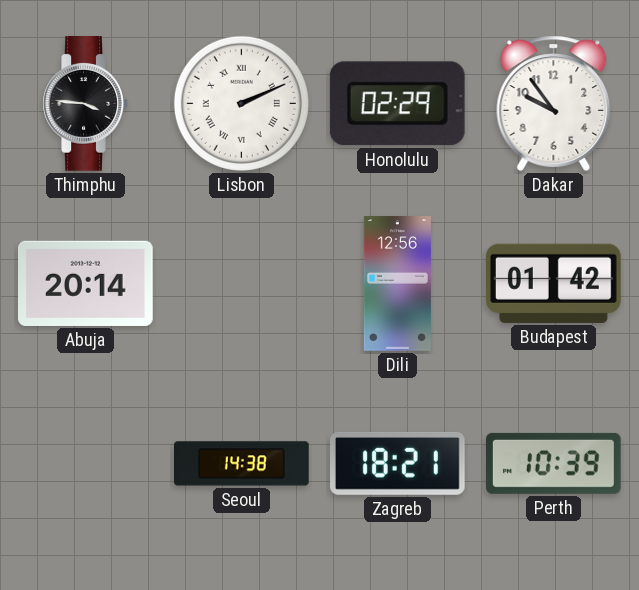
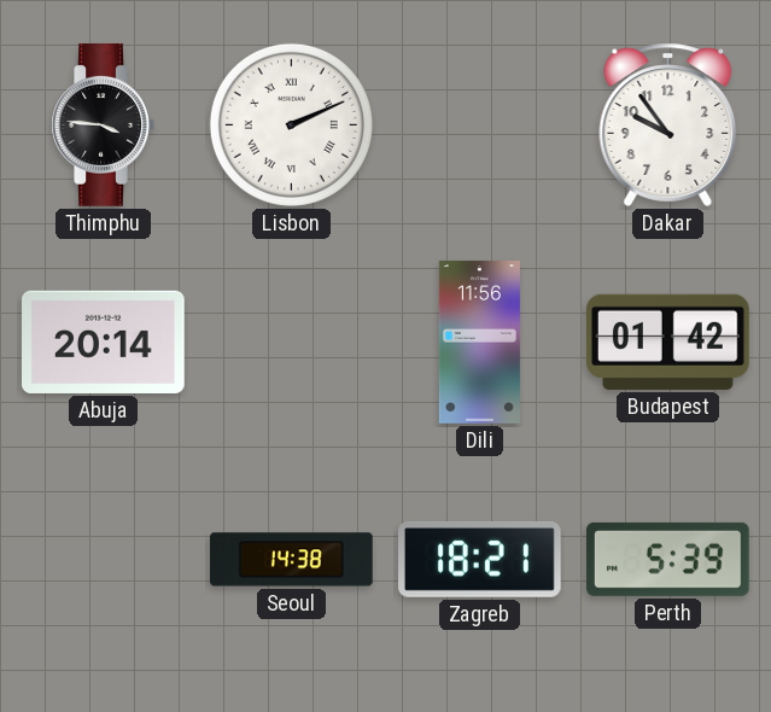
Honolulu: 02:29 -> none (397, 104)
Dili: 12:56 -> 11:56 (479, 343)
Perth: 10:39 -> 5:39 (668, 559)
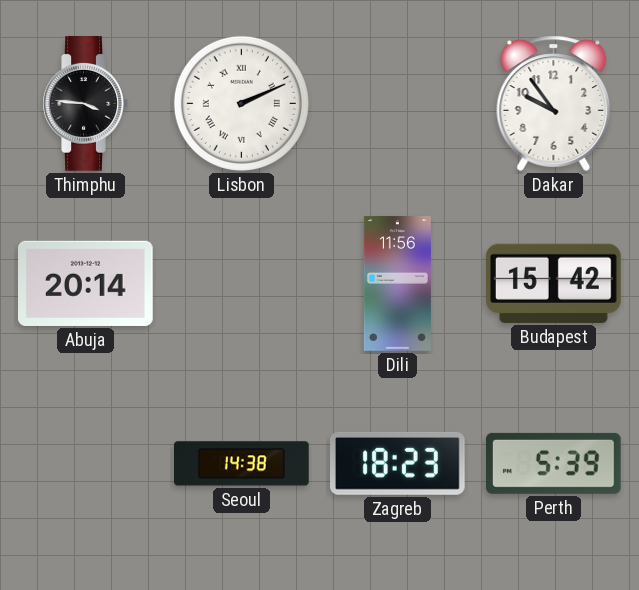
Budapest: 01:42 -> 15:42 (554, 283)
Zagreb: 18:21 -> 18:23 (398, 463)
